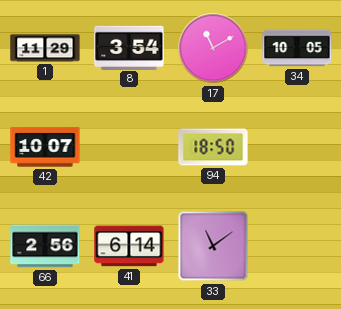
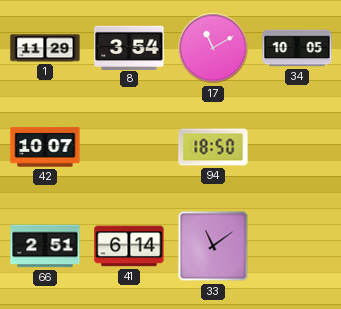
66: 2:56 -> 2:51 (45, 246)
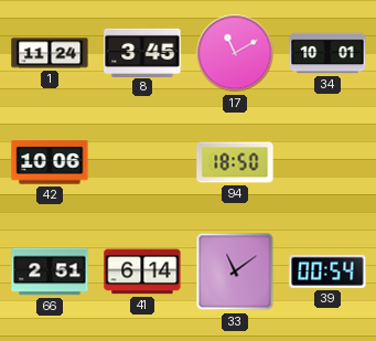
1: 11:29 -> 11:24 (50, 53)
8: 3:54 -> 3:45 (142, 52)
34: 10:05 -> 10:01 (327, 53)
42: 10:07 -> 10:06 (50, 162)
39: none -> 00:54 (327, 271)
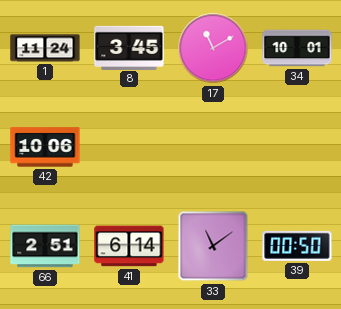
94: 18:50 -> none (235, 162)
39: 00:54 -> 00:50 (297, 246)
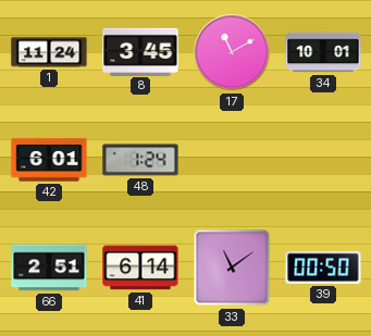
42: 10:06 -> 6:01 (49, 160)
48: none -> 1:24 (140, 160)
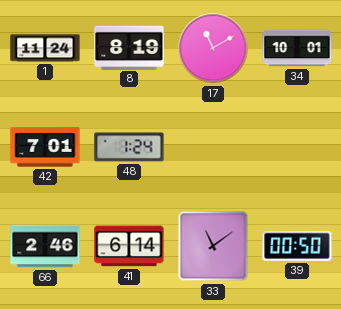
8: 3:45 -> 8:19 (129, 47)
42: 6:01 -> 7:01 (45, 147)
66: 2:51 -> 2:46 (45, 246)
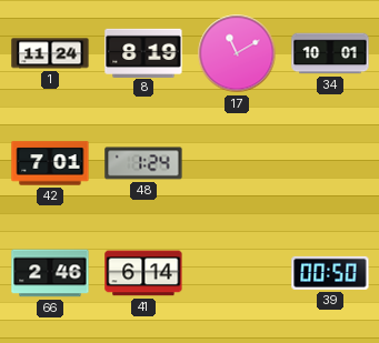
33: 11:09 -> none (213, 246)
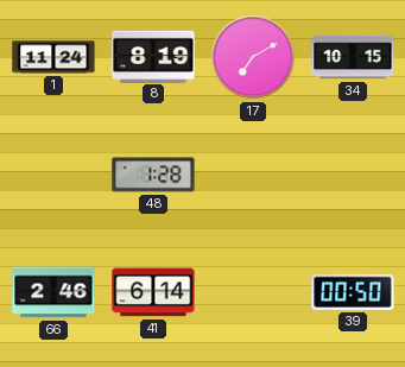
17: 11:10 -> 7:10 (253, 57)
34: 10:01 -> 10:15 (353, 57)
42: 7:01 -> none (50, 163)
48: 1:24 -> 1:28 (153, 175)
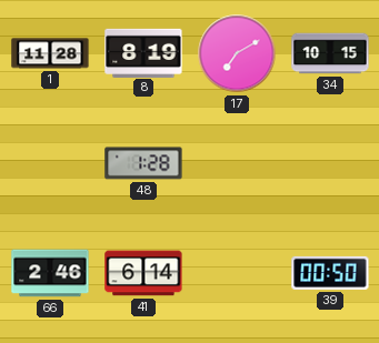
1: 11:24 -> 11:28 (50, 53)
